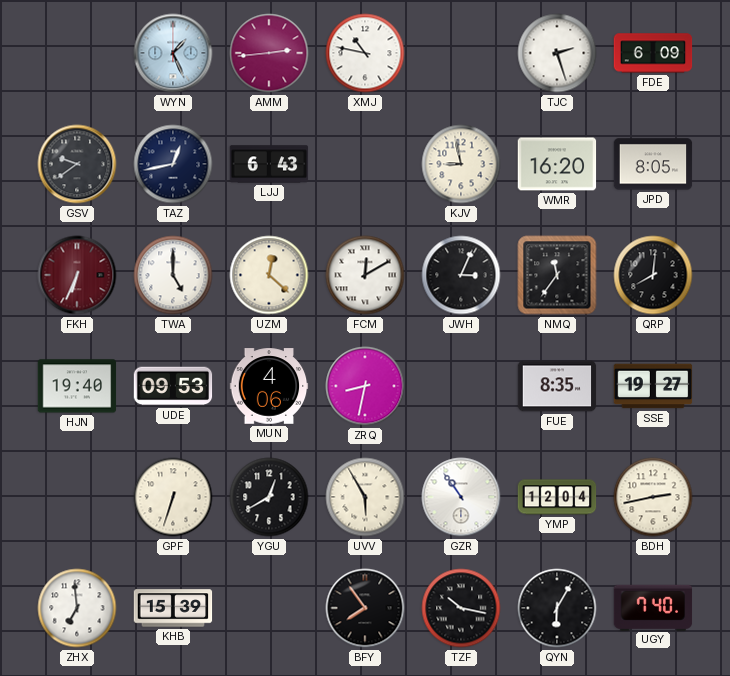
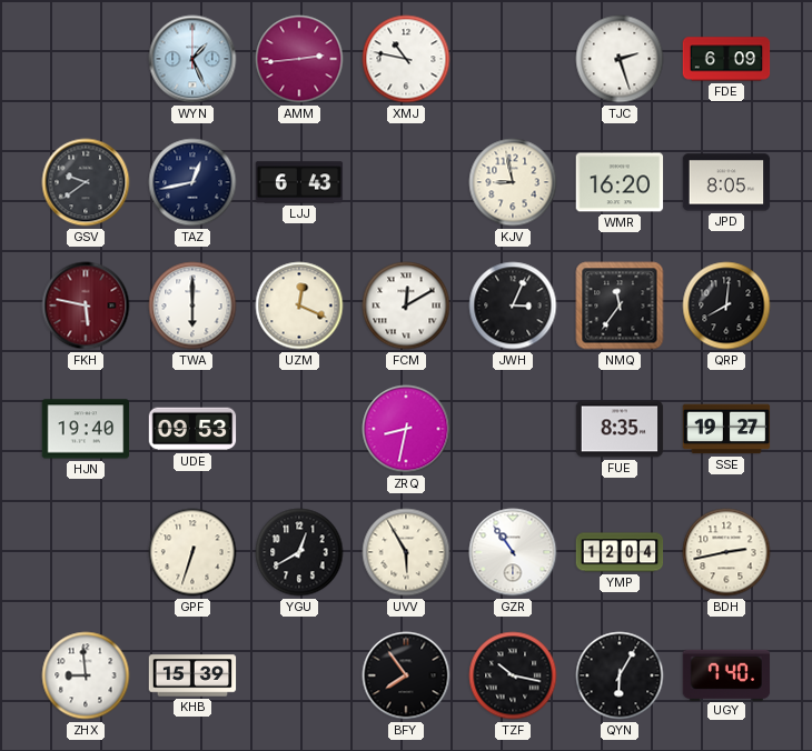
FKH: 6:34 -> 5:47 (86, 306)
TWA: 5:00 -> 6:00 (192, 306)
UZM: 12:22 -> 12:19 (299, 306)
MUN: 4:06 -> none (269, 386)
ZHX: 6:59 -> 8:59 (86, 675)
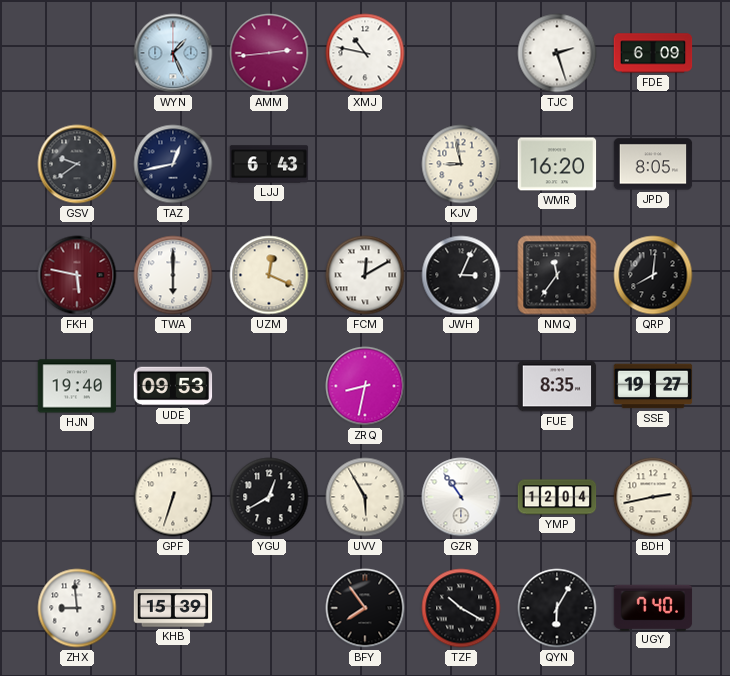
TZF: 10:17 -> 10:20 (461, 608)
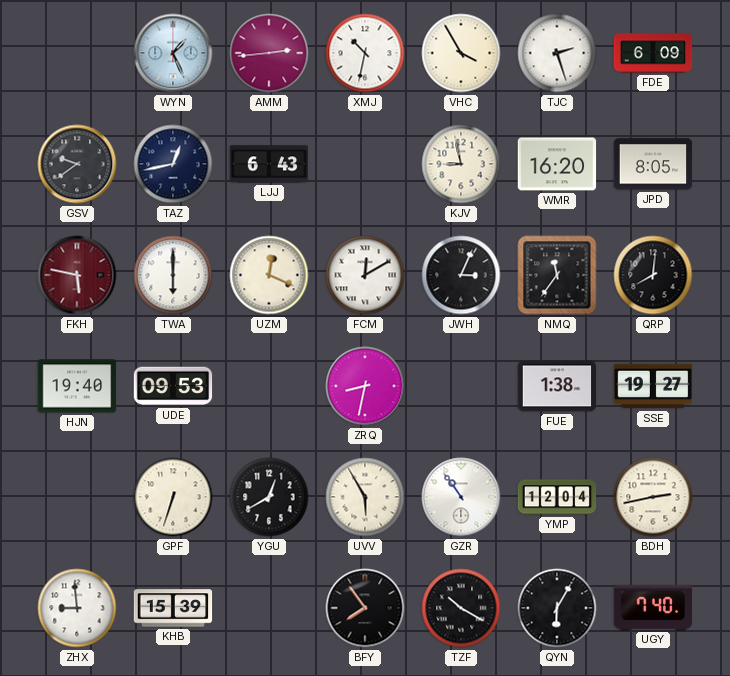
XMJ: 10:47 -> 10:32 (365, 53)
VHC: none -> 3:55 (461, 53)
FUE: 8:35 -> 1:38 (557, 386)
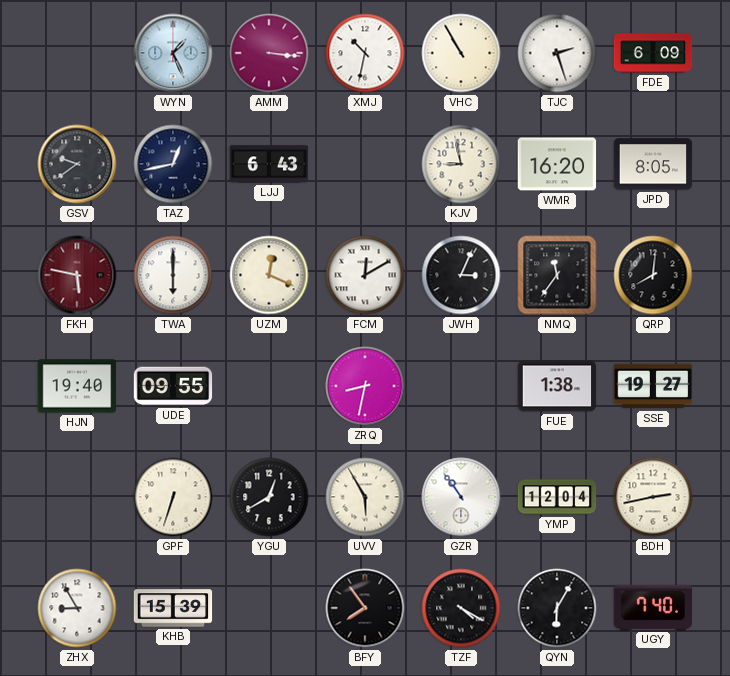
AMM: 2:44 -> 3:16 (269, 53)
VHC: 3:55 -> 10:55 (461, 53)
UDE: 09:53 -> 09:55 (173, 386)
ZHX: 8:59 -> 8:55 (77, 608)
TZF: 10:20 -> 4:20 (461, 608)
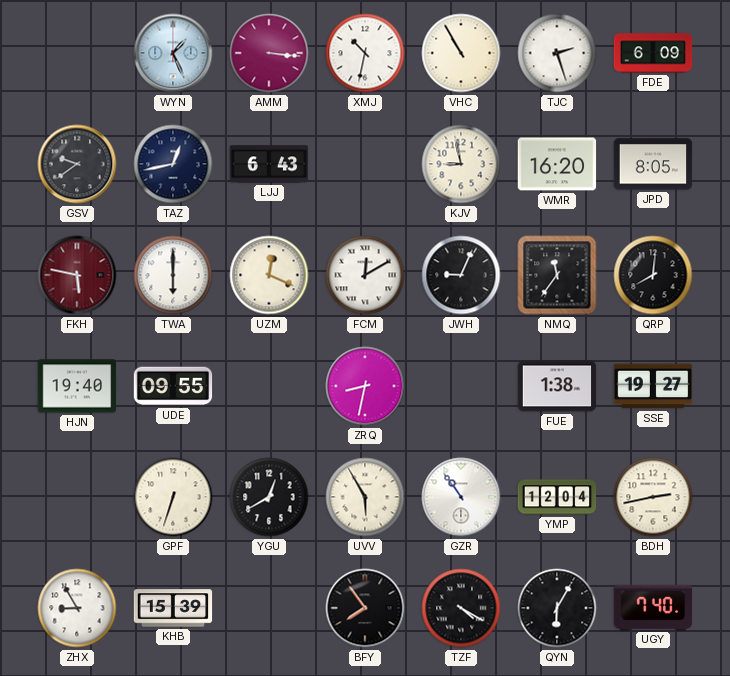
JWH: 3:04 -> 9:04 (461, 275)
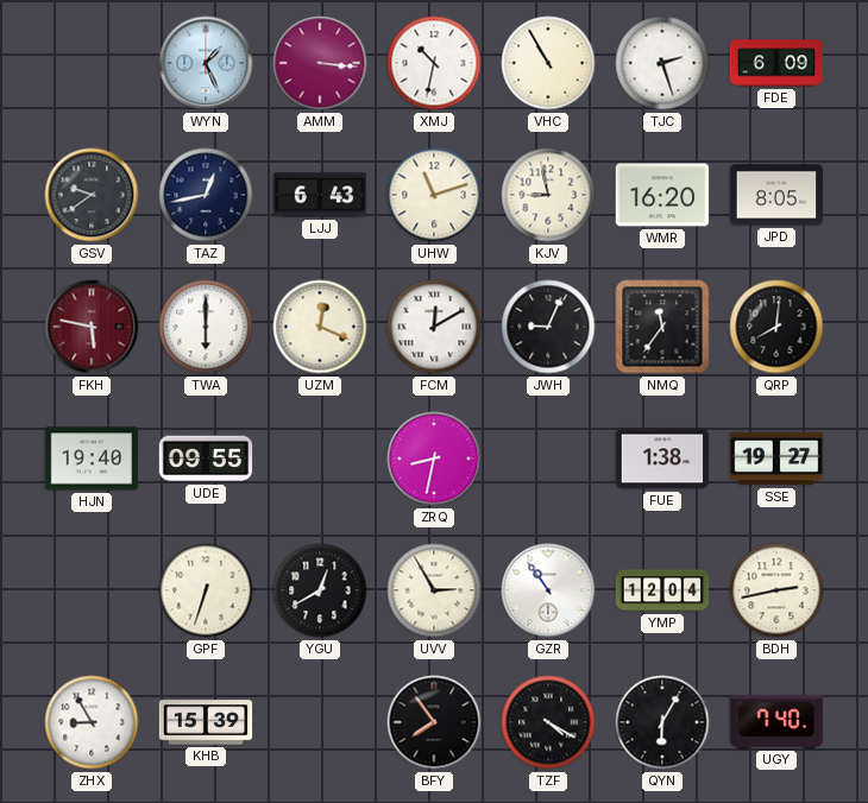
UHW: none -> 11:12 (434, 195)
UVV: 5:55 -> 2:55 (434, 590)
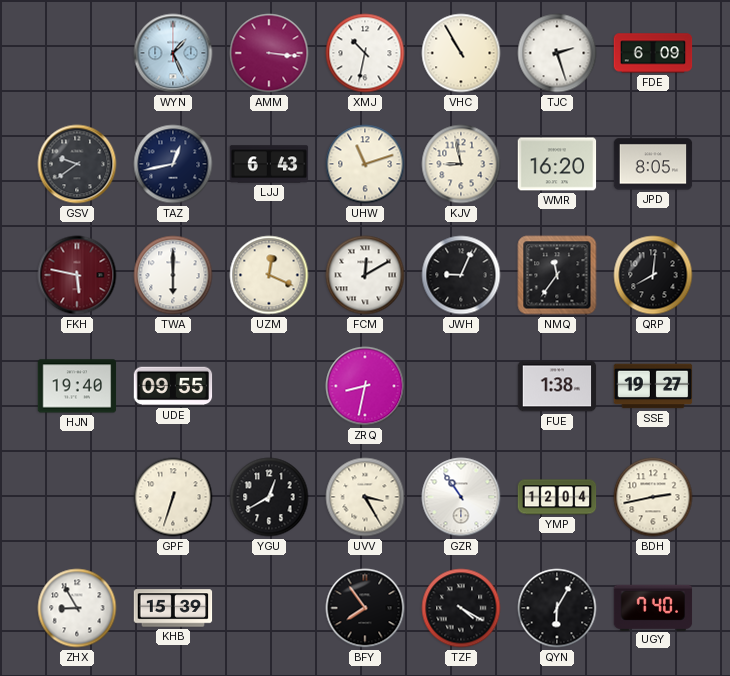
UVV: 2:55 -> 3:25 (365, 497)
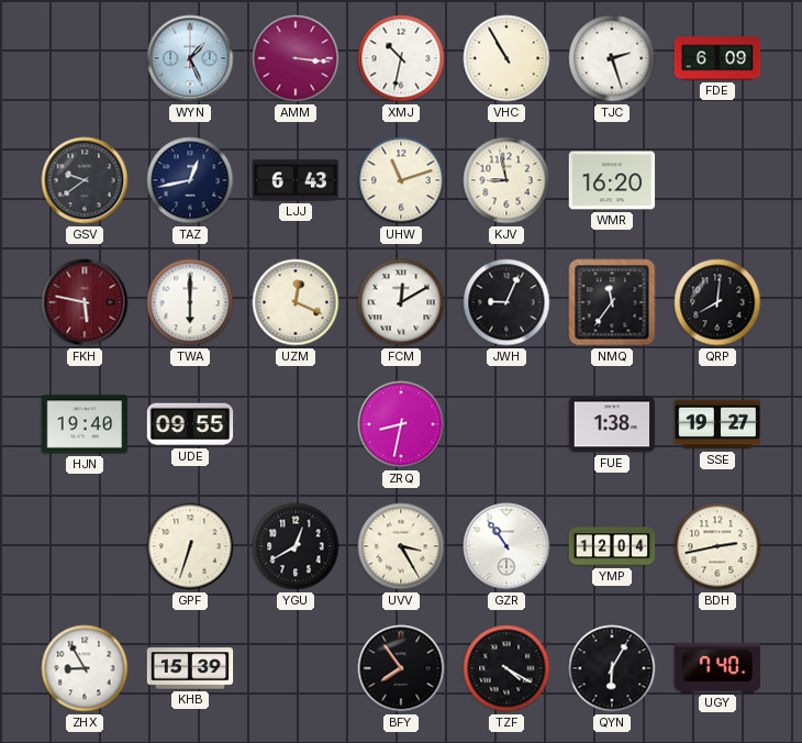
JPD: 8:05 -> none (653, 164)
